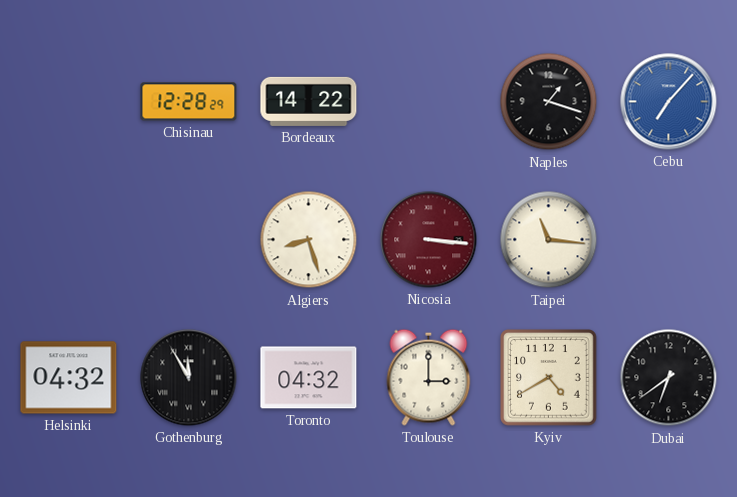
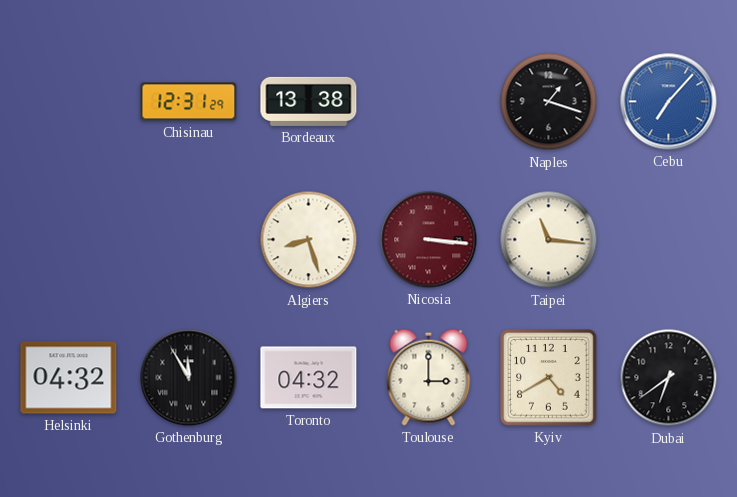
Chisinau: 12:28 -> 12:31 (189, 102)
Bordeaux: 14:22 -> 13:38 (309, 101)
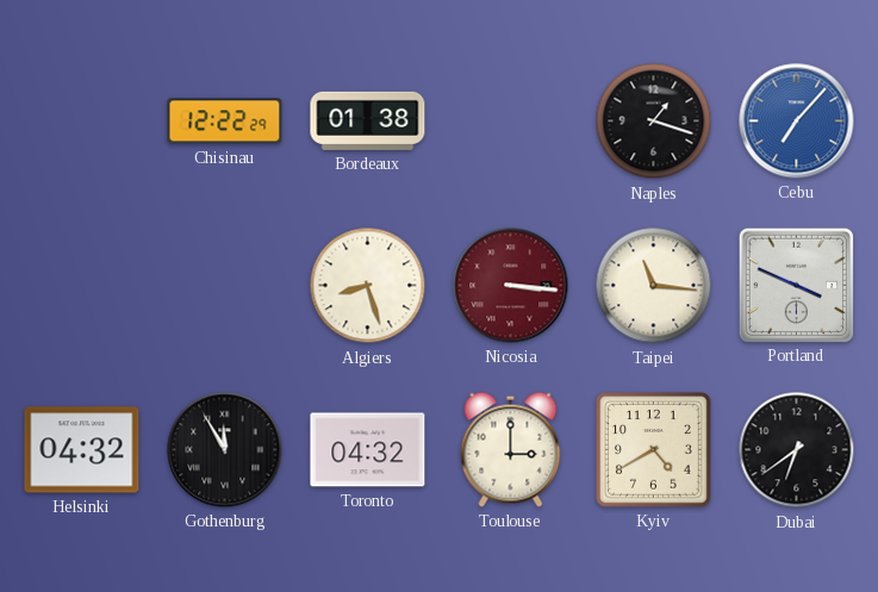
Chisinau: 12:31 -> 12:22 (225, 121)
Bordeaux: 13:38 -> 01:38 (368, 120)
Portland: none -> 3:49 (796, 285)
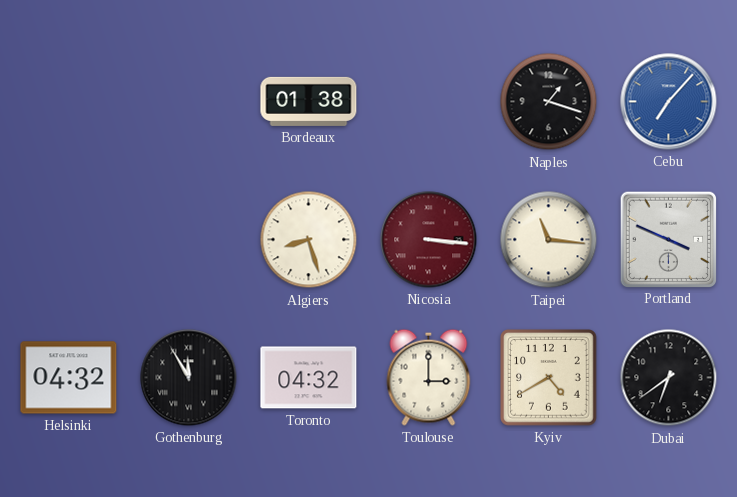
Chisinau: 12:22 -> none (225, 121)
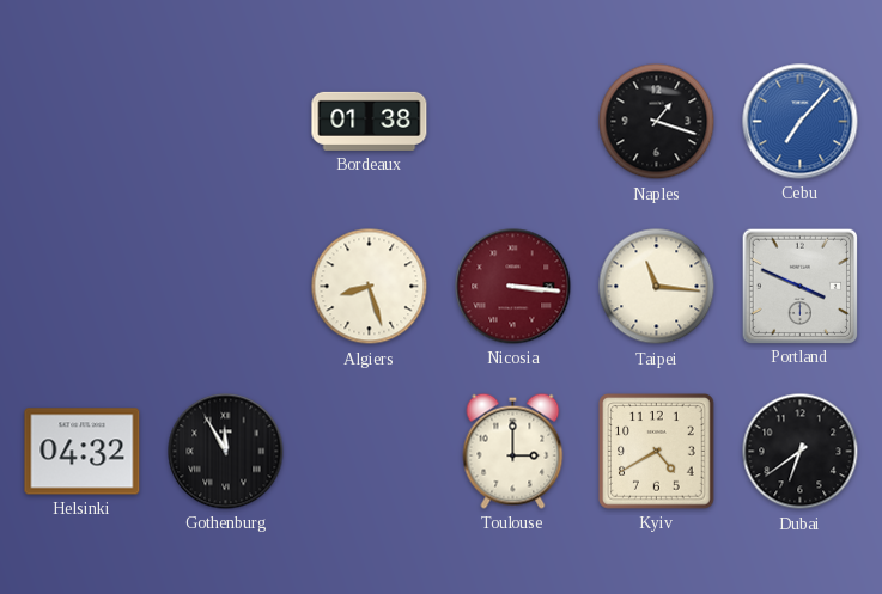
Toronto: 04:32 -> none (309, 378)
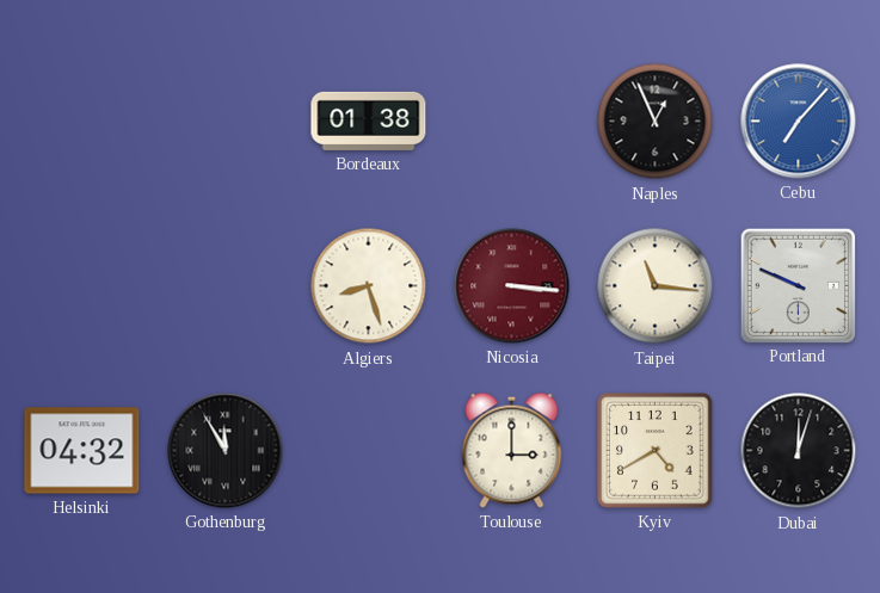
Naples: 1:18 -> 12:56 (656, 122)
Portland: 3:49 -> 9:49 (798, 285)
Dubai: 6:39 -> 12:03 (799, 451)
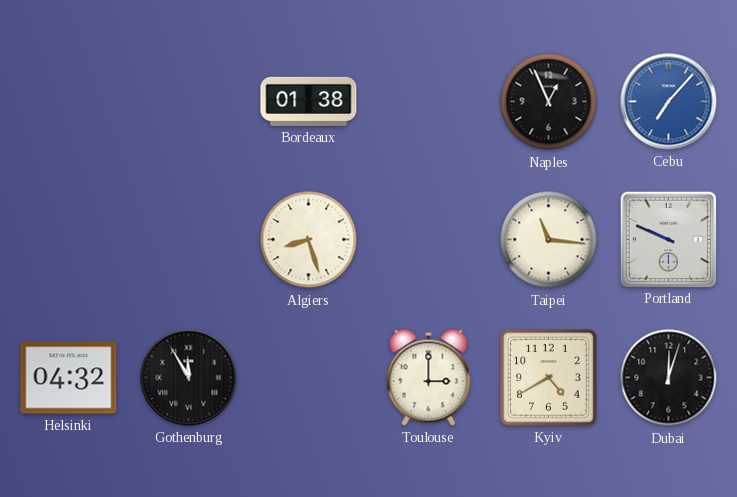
Nicosia: 3:16 -> none (512, 286)
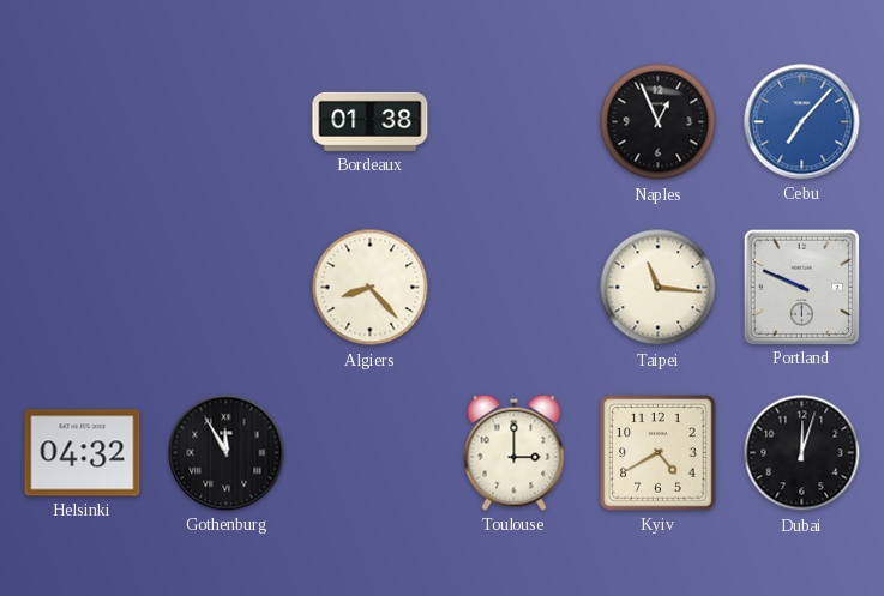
Algiers: 8:27 -> 8:23 (371, 288)
